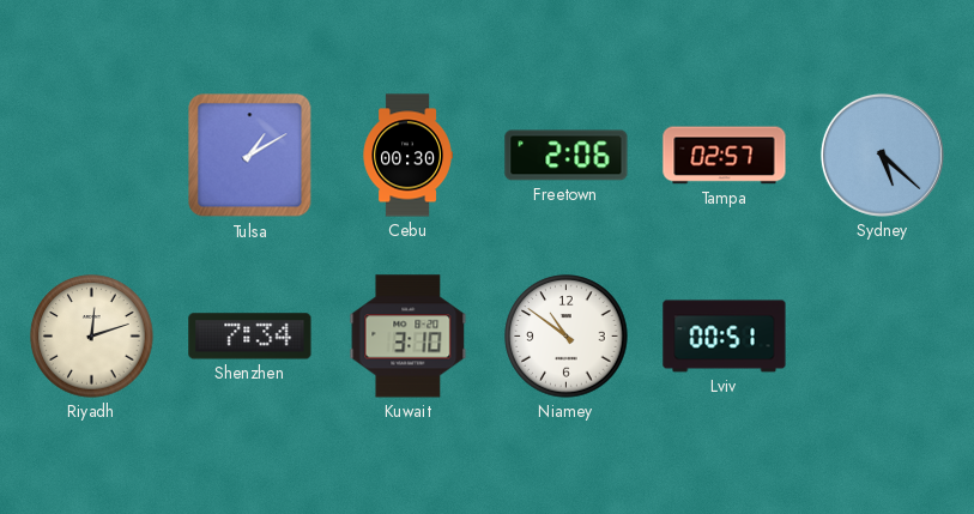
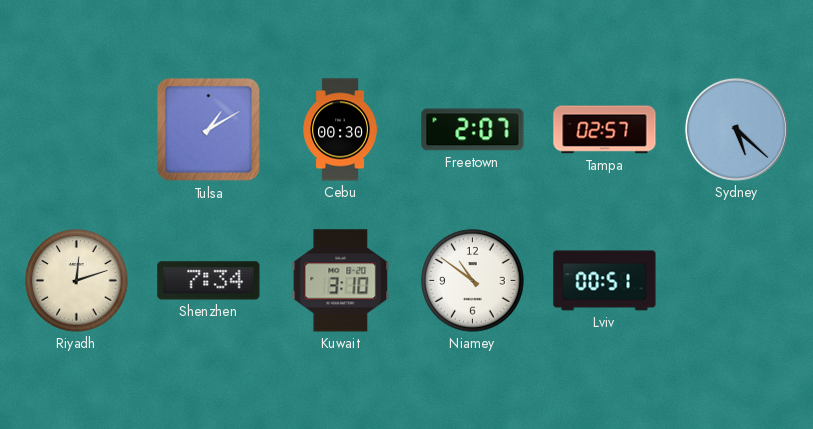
Freetown: 2:06 -> 2:07 (473, 130)
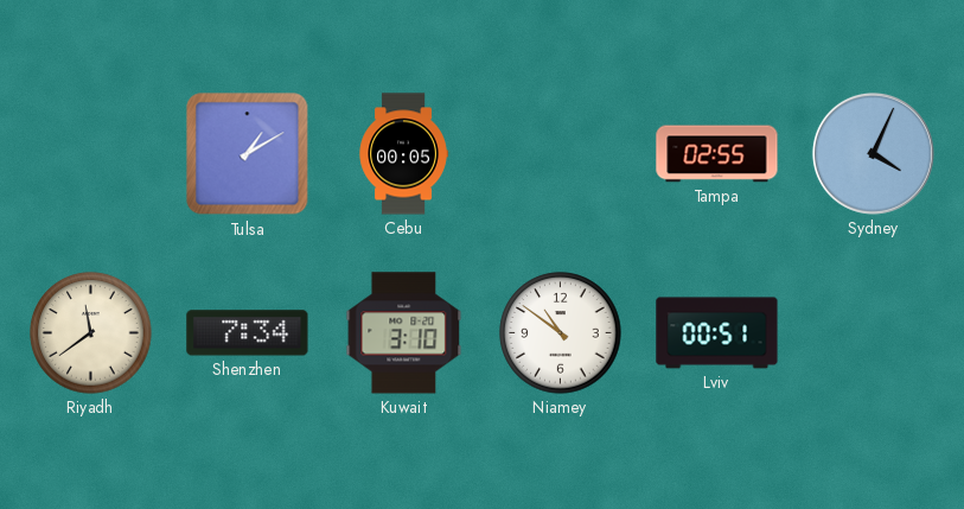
Cebu: 00:30 -> 00:05 (403, 154)
Freetown: 2:07 -> none (473, 130)
Tampa: 02:57 -> 02:55 (717, 154)
Sydney: 5:22 -> 4:04 (873, 153)
Riyadh: 12:12 -> 11:39 (91, 333)
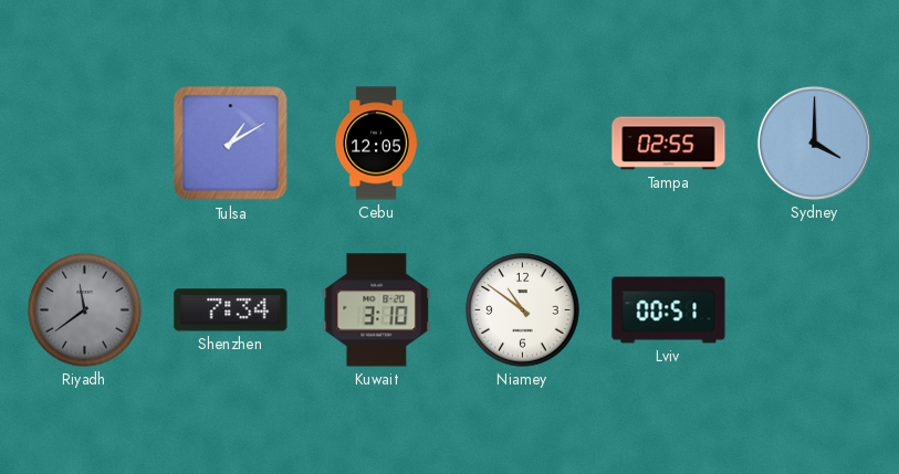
Cebu: 00:05 -> 12:05 (376, 144)
Sydney: 4:04 -> 4:00 (814, 143)
Riyadh dial: cream -> grey (85, 310)
